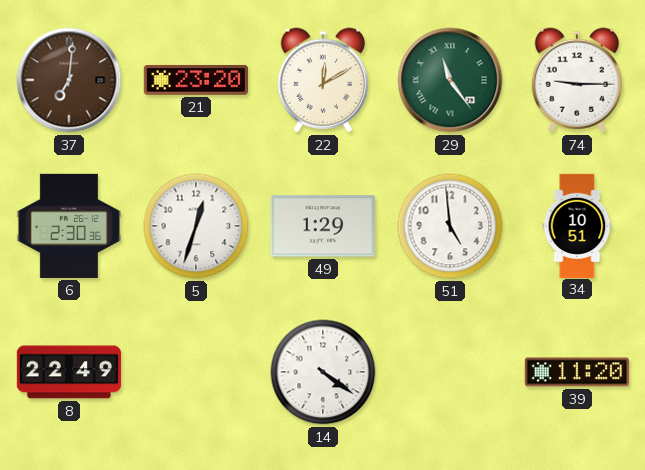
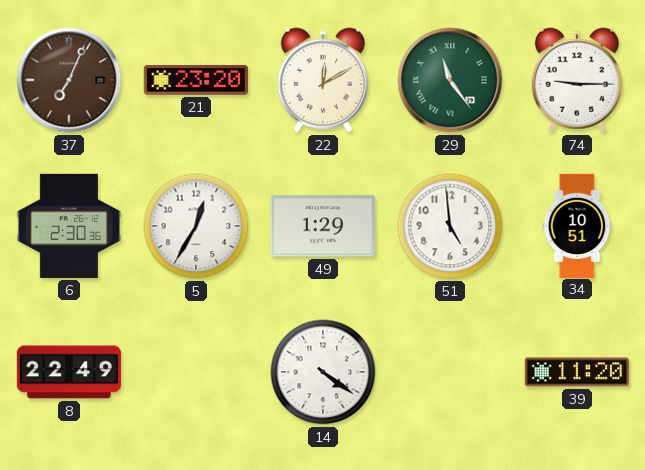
37: 7:01 -> 7:04 (69, 80)
5: 12:33 -> 12:35 (196, 226)
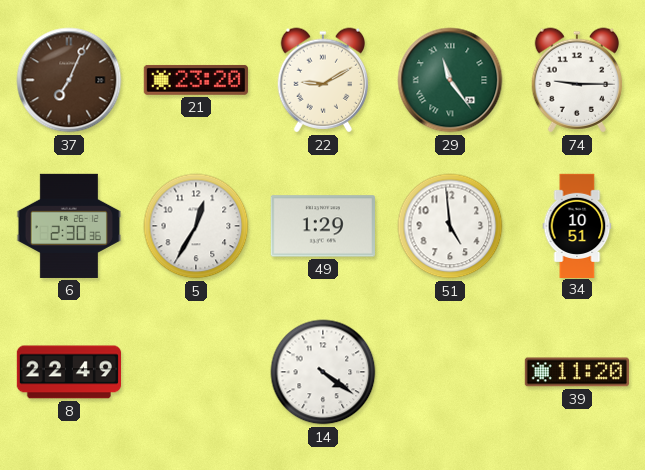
22: 12:10 -> 9:10 (322, 80)
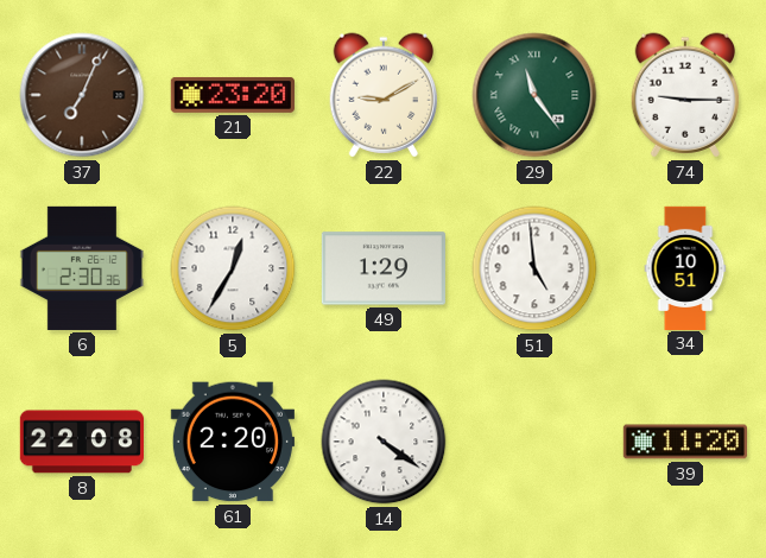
8: 22:49 -> 22:08 (81, 442)
61: none -> 2:20 (233, 442)
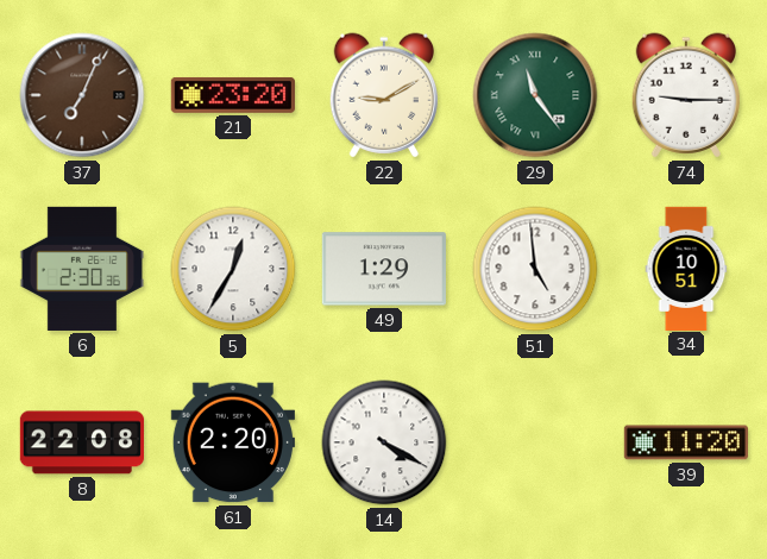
14: 4:21 -> 4:20 (384, 442)
